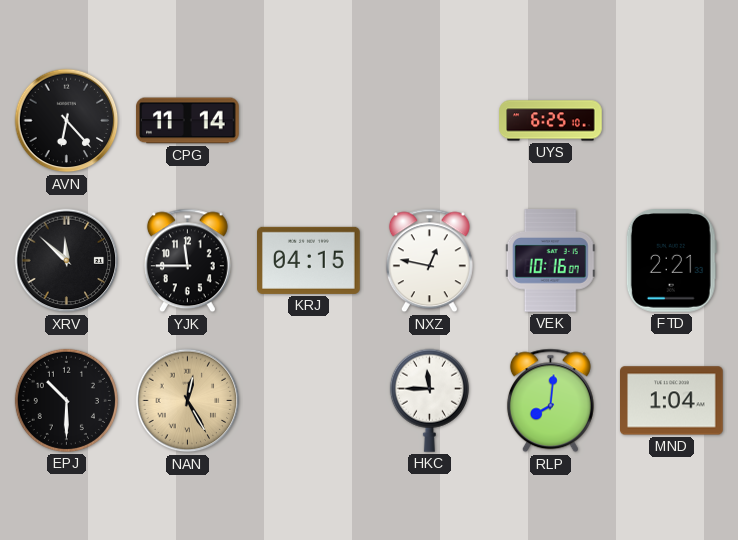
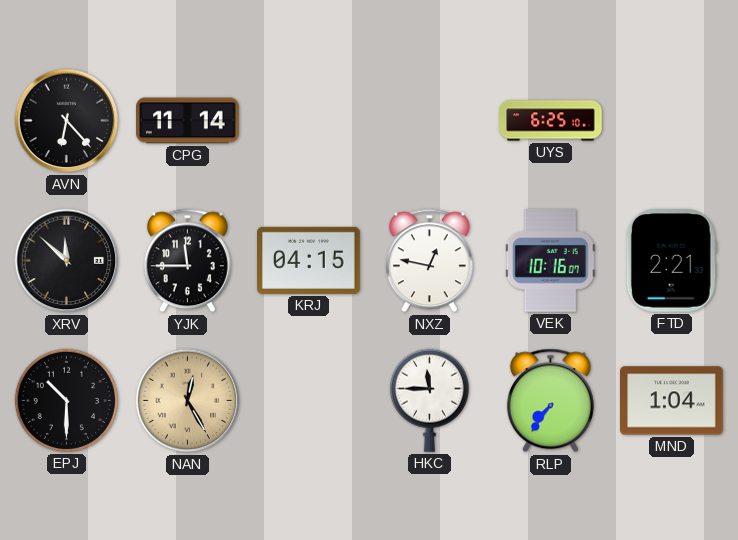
RLP: 8:01 -> 7:36 (550, 401)
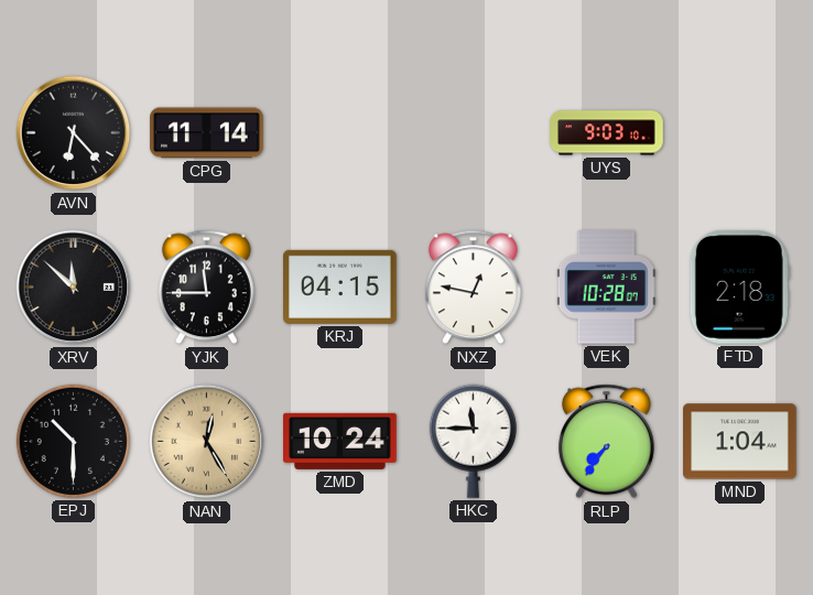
UYS: 6:25 -> 9:03 (607, 133)
VEK: 10:16 -> 10:28 (606, 288)
FTD: 2:21 -> 2:18 (739, 288)
ZMD: none -> 10:24 (340, 441)
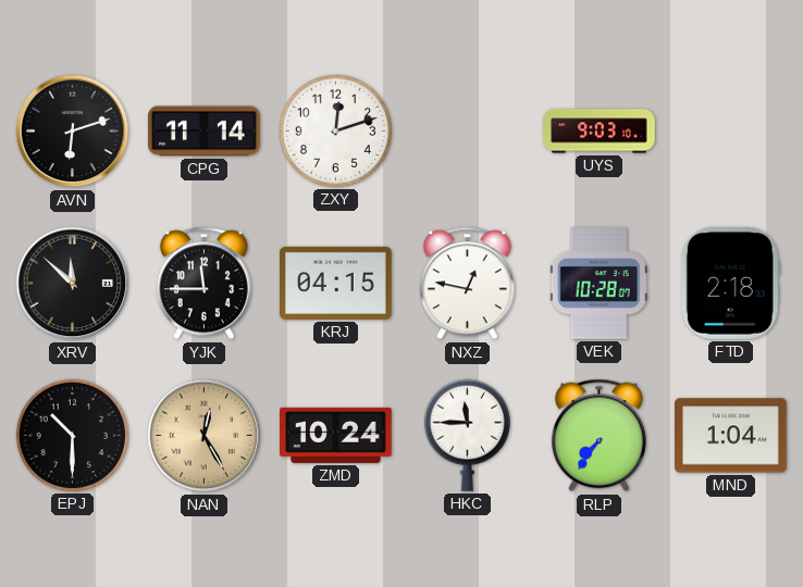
AVN: 6:23 -> 6:12 (73, 132)
ZXY: none -> 12:12 (335, 130)
